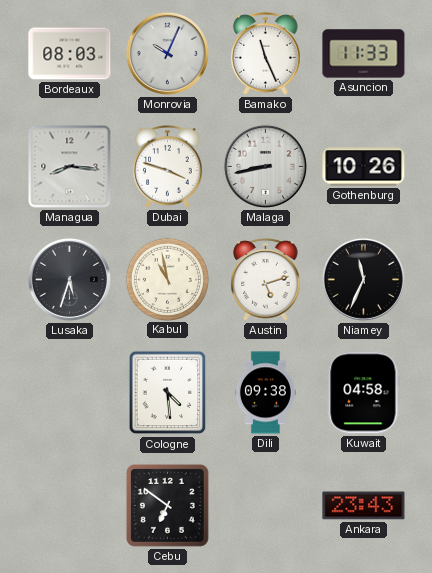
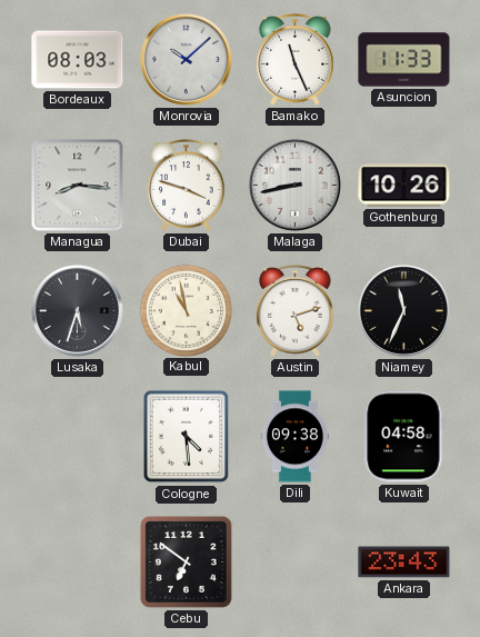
Monrovia: 10:04 -> 10:08 (186, 59)
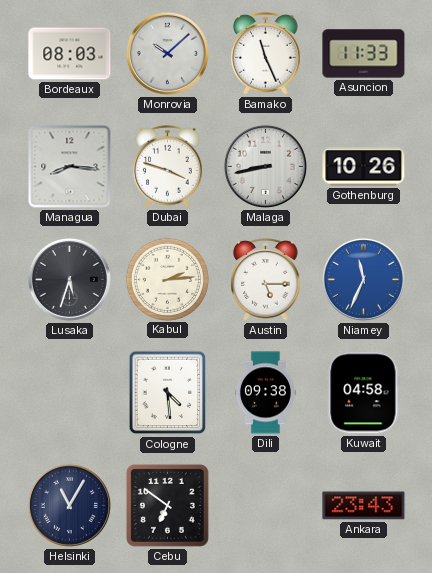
Kabul: 10:58 -> 2:14 (167, 279)
Austin: 5:12 -> 5:15 (266, 280)
Niamey dial: black -> blue (363, 279)
Helsinki: none -> 11:05 (69, 505)
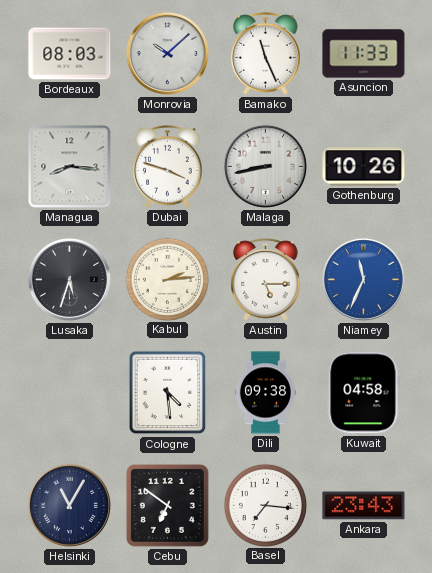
Basel: none -> 7:16 (265, 505)
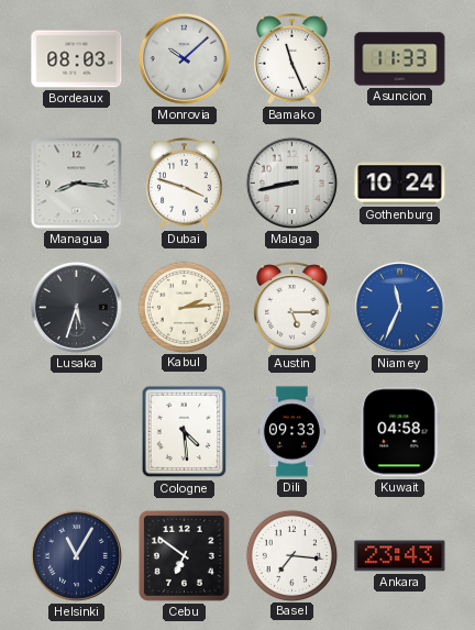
Gothenburg: 10:26 -> 10:24 (400, 184)
Dili: 09:38 -> 09:33 (291, 432)
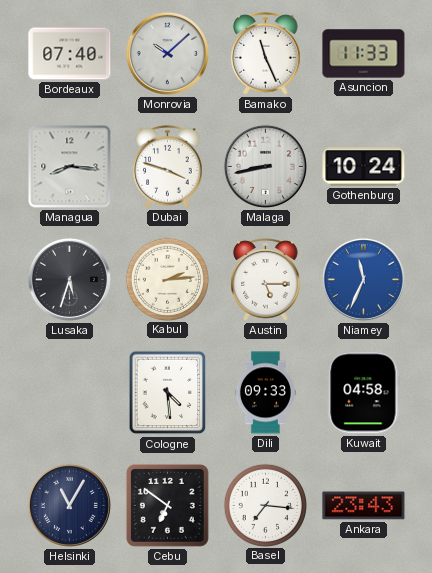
Bordeaux: 08:03 -> 07:40 (70, 54)
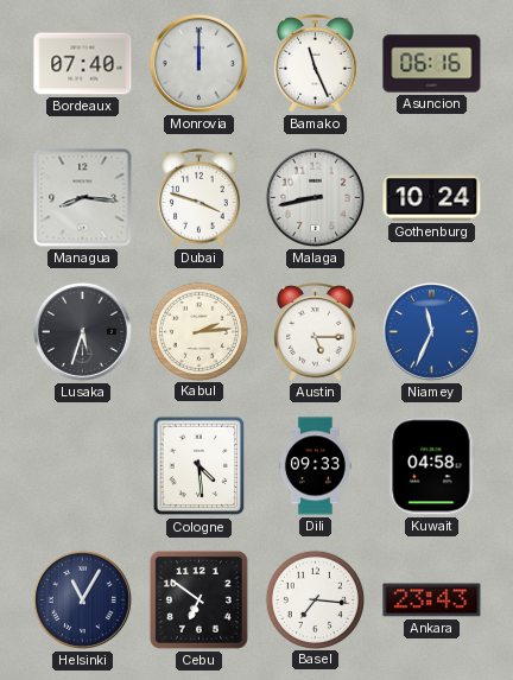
Monrovia: 10:08 -> 12:00 (198, 63)
Asuncion: 11:33 -> 06:16 (432, 64)
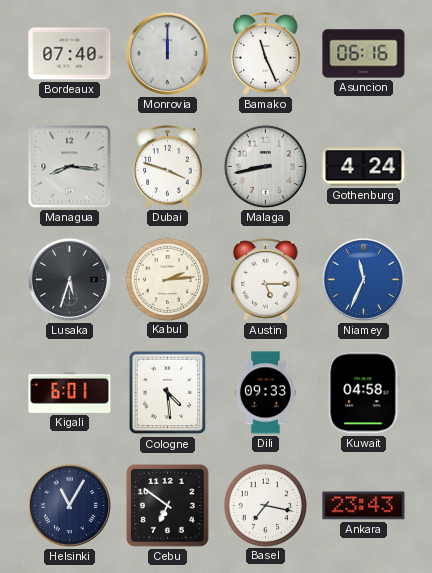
Gothenburg: 10:24 -> 4:24 (364, 167)
Kigali: none -> 6:01 (70, 392)
Basel: 7:16 -> 7:17 (265, 505)
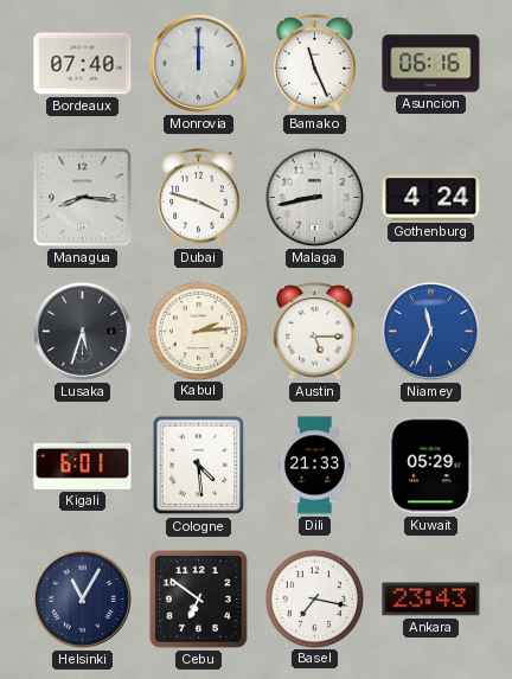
Dili: 09:33 -> 21:33 (314, 466)
Kuwait: 04:58 -> 05:29 (431, 466)
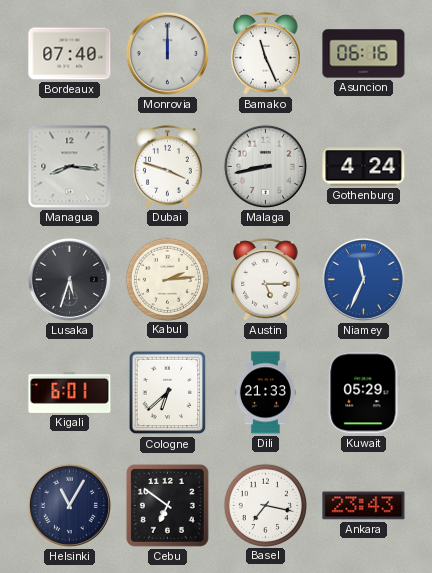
Cologne: 4:29 -> 6:38 (168, 393)
